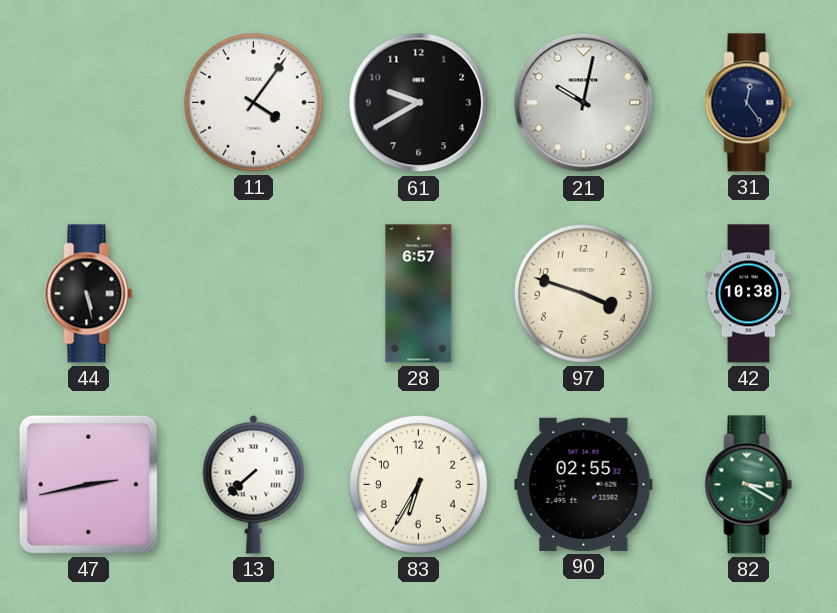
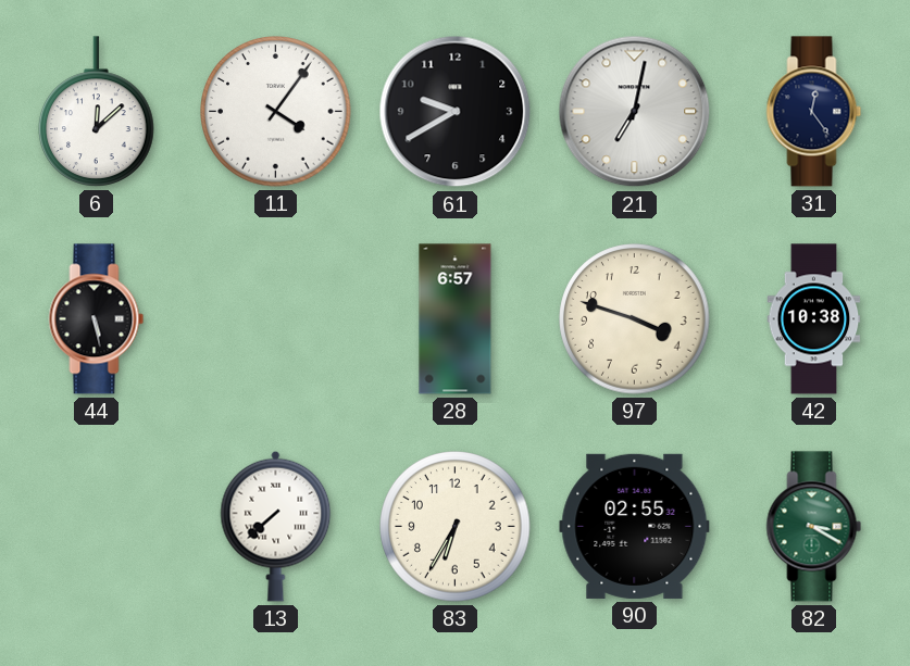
6: none -> 12:08 (97, 112)
21: 10:02 -> 7:02 (635, 112)
47: 2:43 -> none (88, 484)
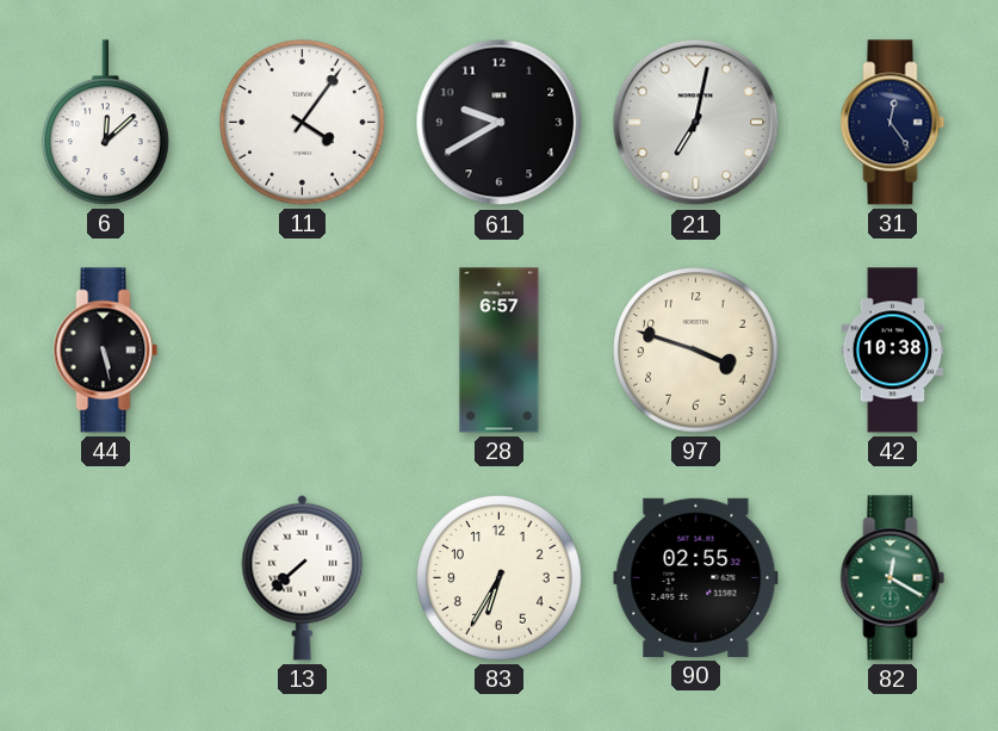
82: 3:20 -> 12:20 (893, 578)
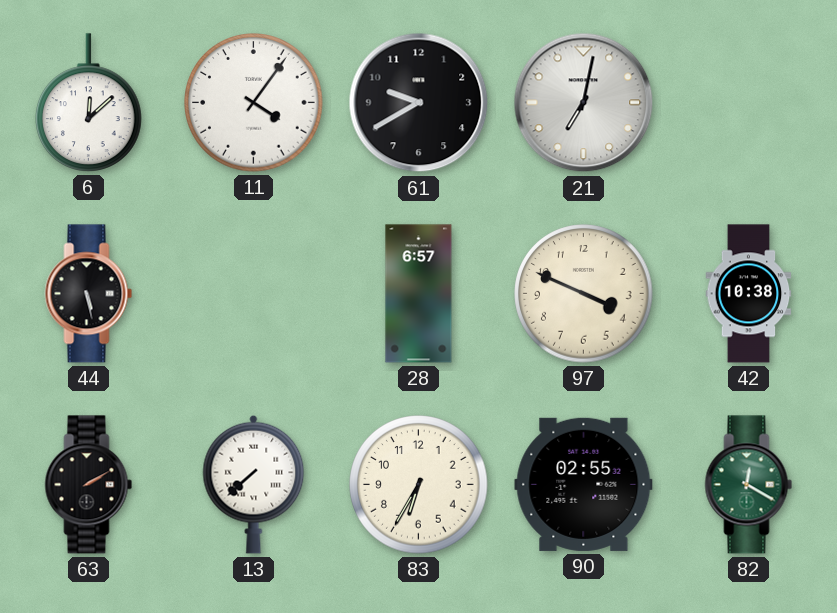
31: 12:24 -> none (893, 123)
97: 3:48 -> 3:49 (584, 294)
63: none -> 2:10 (89, 485)
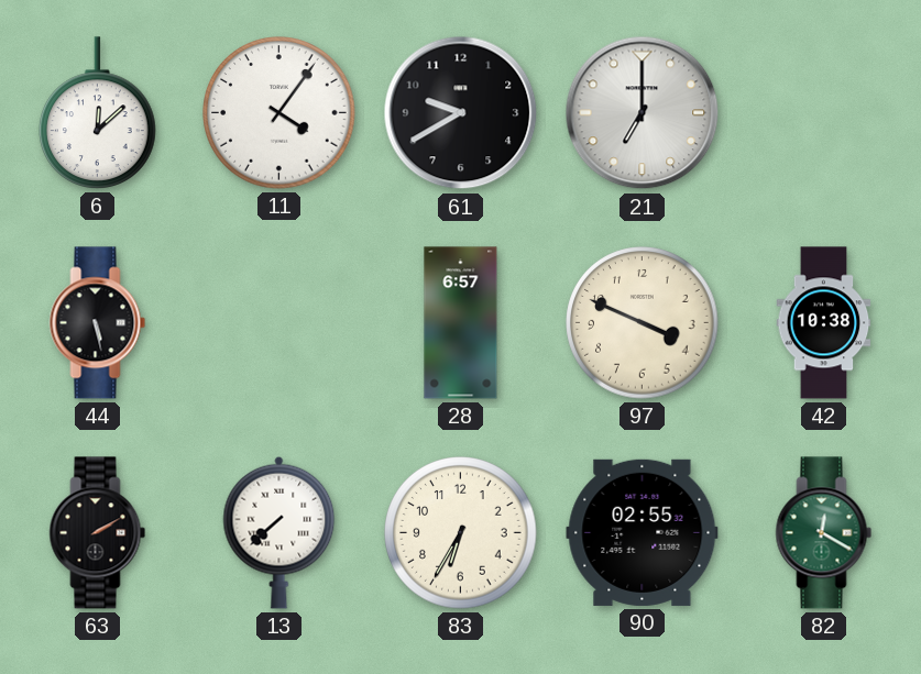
21: 7:02 -> 7:00 (643, 113)
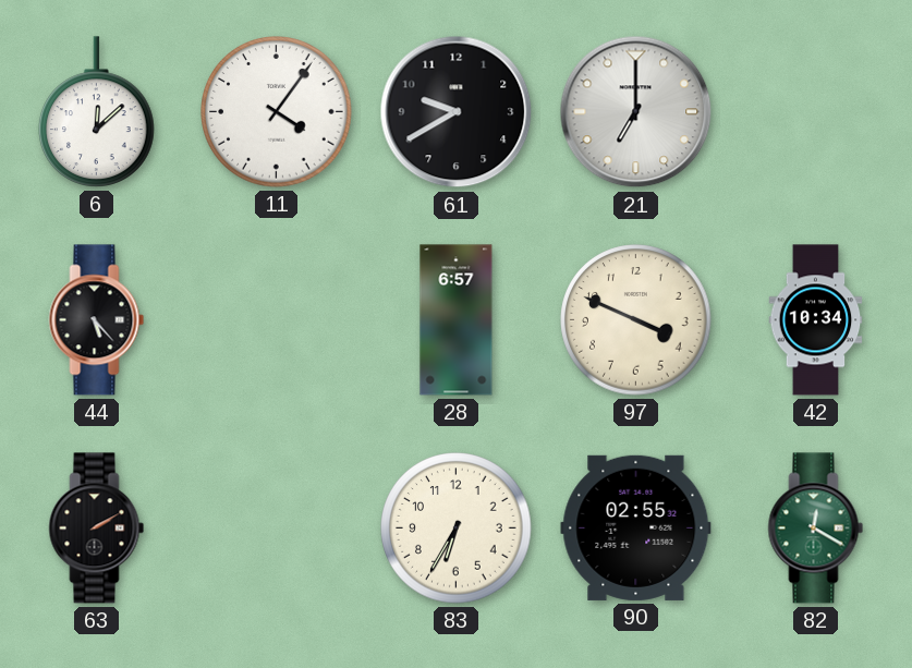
44: 5:28 -> 5:23 (97, 320)
42: 10:38 -> 10:34 (816, 320)
13: 7:38 -> none (279, 532)
